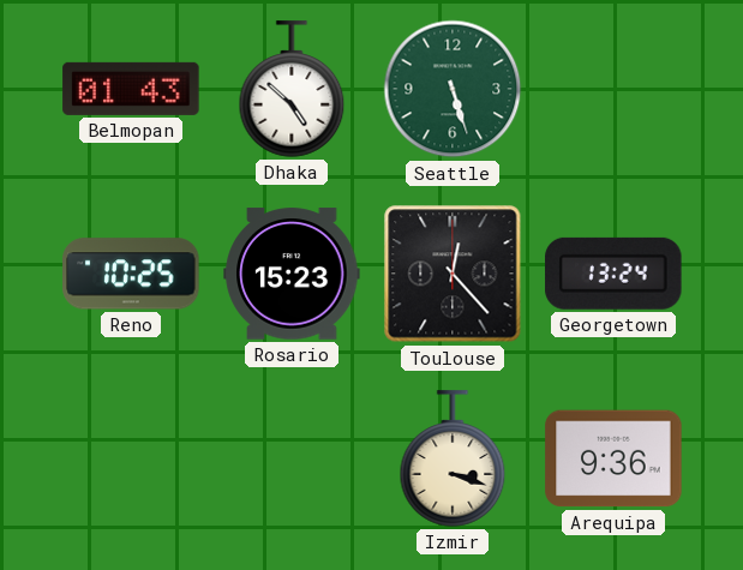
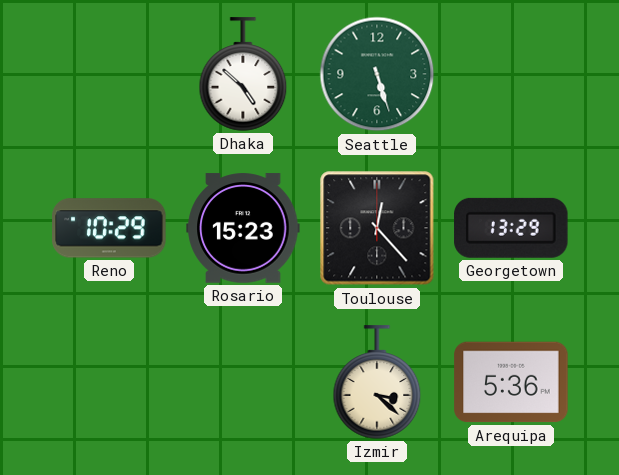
Belmopan: 01:43 -> none (131, 89)
Reno: 10:25 -> 10:29 (109, 228)
Georgetown: 13:24 -> 13:29 (511, 228)
Izmir: 3:18 -> 3:22 (377, 382)
Arequipa: 9:36 -> 5:36 (511, 382)
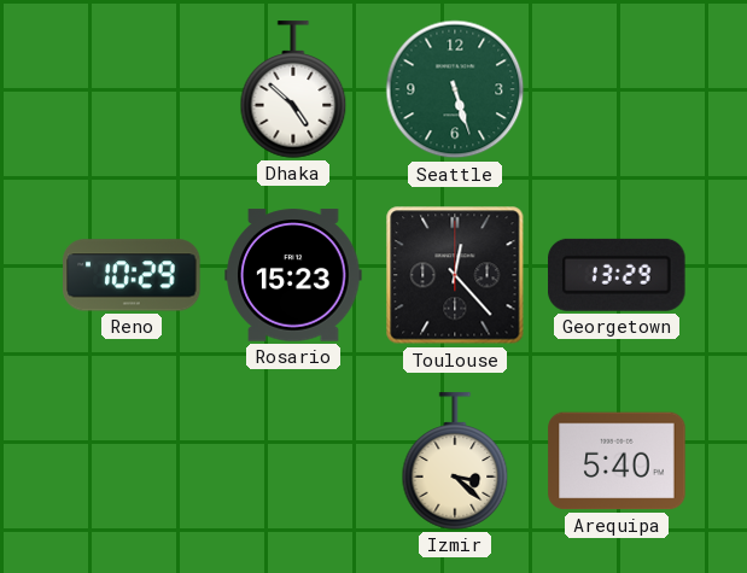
Arequipa: 5:36 -> 5:40 (617, 461)
